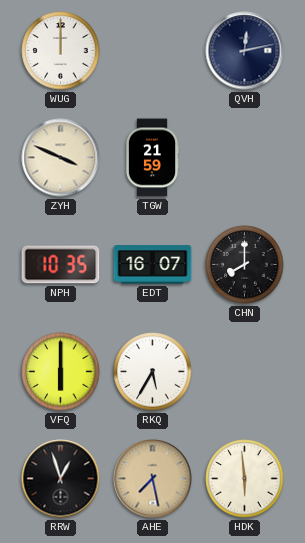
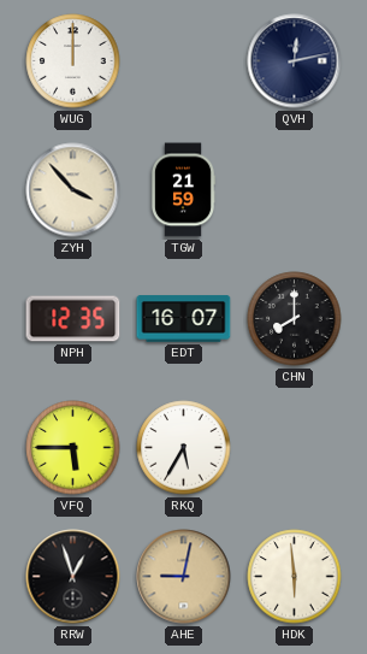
ZYH: 3:49 -> 3:53 (73, 190)
NPH: 10:35 -> 12:35 (73, 319)
VFQ: 6:00 -> 5:45 (73, 448)
AHE: 7:28 -> 9:02 (184, 577)
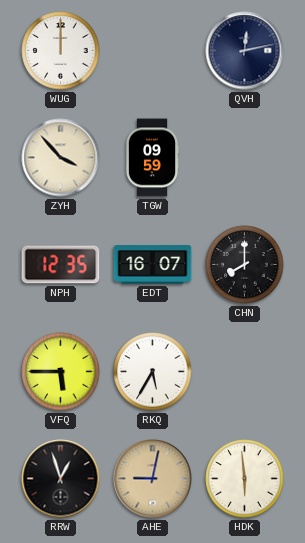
TGW: 21:59 -> 09:59 (152, 158)
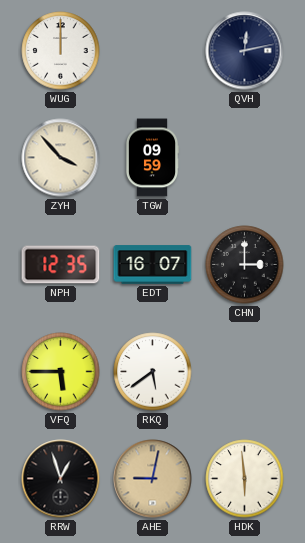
CHN: 8:00 -> 3:00 (245, 265)
RKQ: 5:35 -> 5:39 (153, 372)
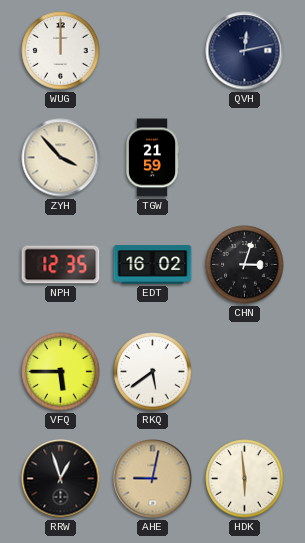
TGW: 09:59 -> 21:59 (152, 158)
EDT: 16:07 -> 16:02 (153, 265)
CHN: 3:00 -> 3:03 (245, 265)
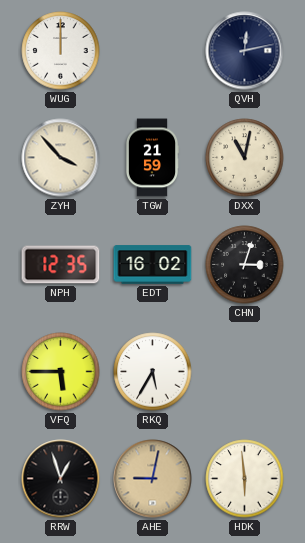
DXX: none -> 11:02 (245, 158)
RKQ: 5:39 -> 5:35 (153, 372)
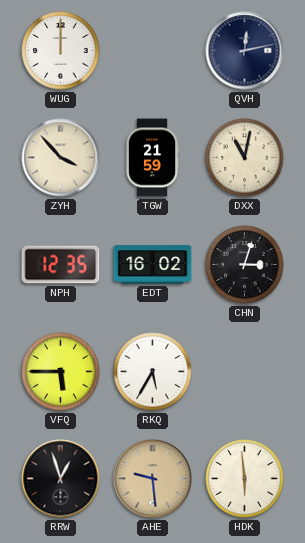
AHE: 9:02 -> 9:29 (153, 479)
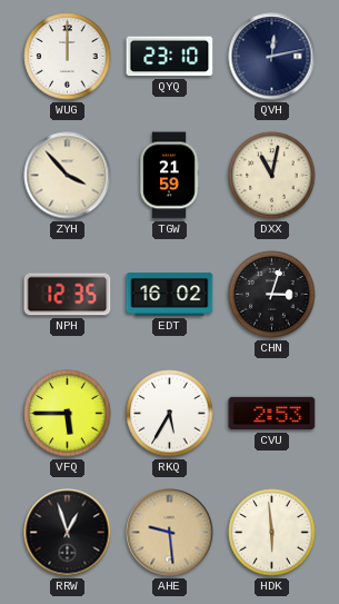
QYQ: none -> 23:10 (170, 57)
CVU: none -> 2:53 (272, 414)
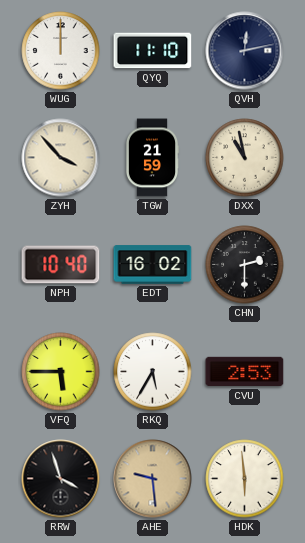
QYQ: 23:10 -> 11:10 (153, 51)
DXX: 11:02 -> 10:58 (245, 158)
NPH: 12:35 -> 10:40 (61, 265)
CHN: 3:03 -> 2:30 (245, 265)
RRW: 12:57 -> 3:57 (61, 479)
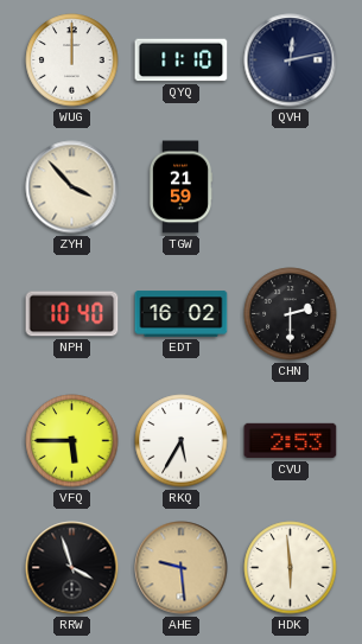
DXX: 10:58 -> none (245, 158)
